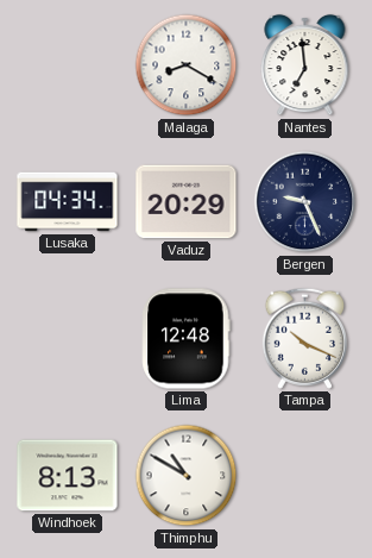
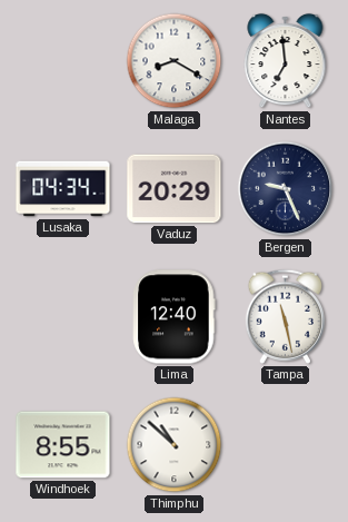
Lima: 12:48 -> 12:40 (175, 317)
Tampa: 10:19 -> 11:28 (285, 316)
Windhoek: 8:13 -> 8:55 (63, 445)
Thimphu: 10:50 -> 10:52 (175, 445)
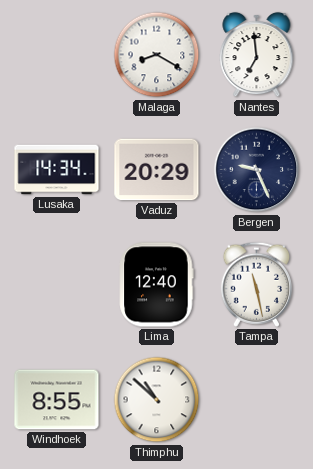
Lusaka: 04:34 -> 14:34 (57, 170)
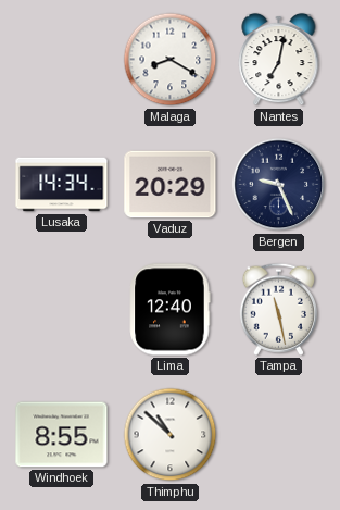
Nantes: 6:59 -> 7:02 (279, 60)
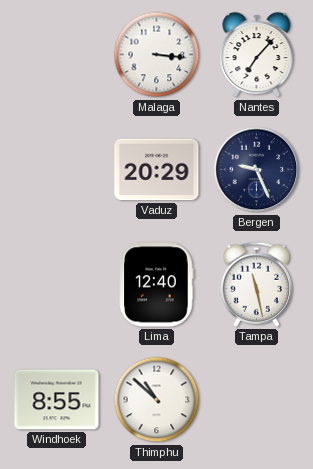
Malaga: 8:20 -> 3:16 (157, 55)
Nantes: 7:02 -> 7:07 (257, 55)
Lusaka: 14:34 -> none (62, 185)
